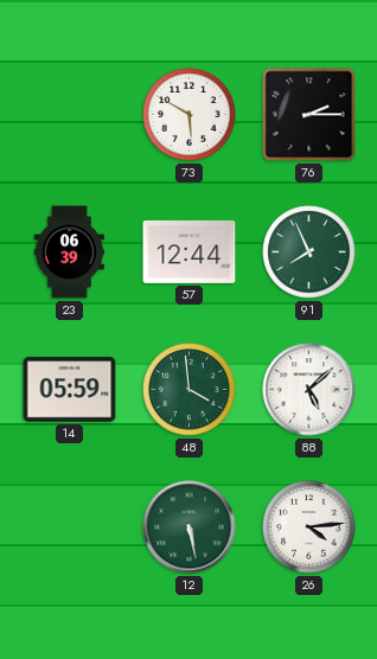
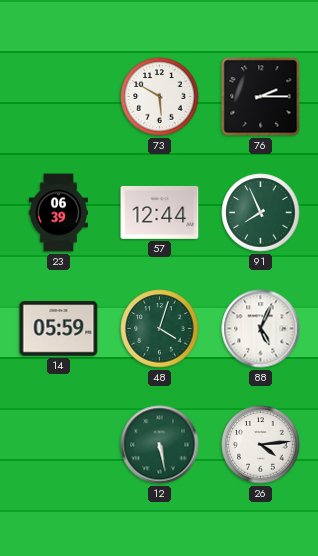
48: 3:59 -> 4:03 (160, 329)
88: 5:08 -> 5:04 (261, 329)
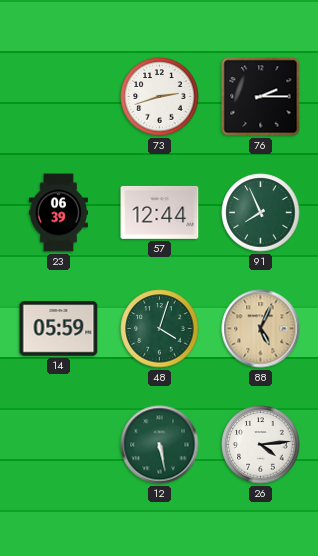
73: 5:50 -> 2:42 (160, 97)
88 dial: white -> champagne (261, 329)
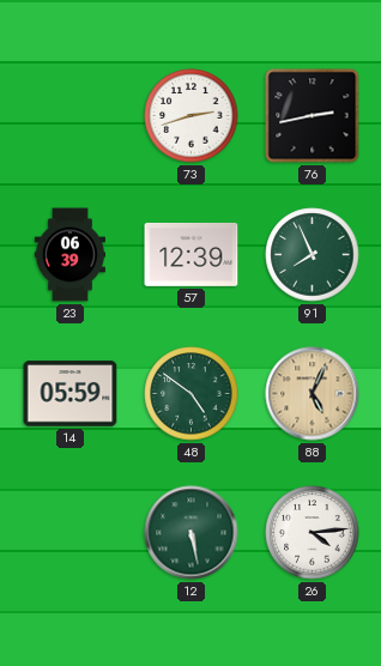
76: 2:15 -> 2:43 (313, 116)
57: 12:44 -> 12:39 (192, 254)
48: 4:03 -> 4:51 (192, 394)
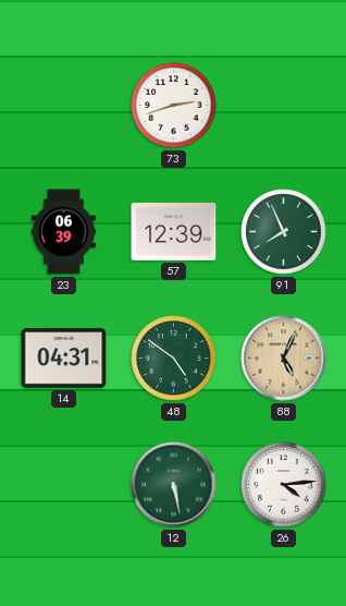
76: 2:43 -> none (313, 116)
14: 05:59 -> 04:31 (64, 359)
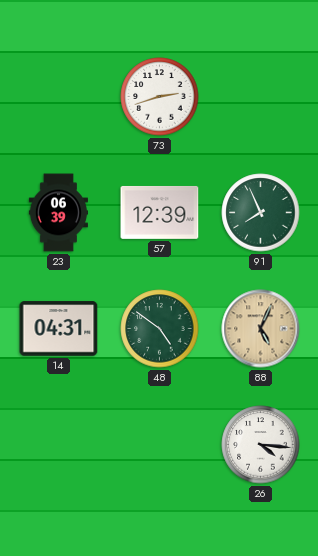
12: 5:28 -> none (174, 485)
26: 4:14 -> 4:16 (261, 445)
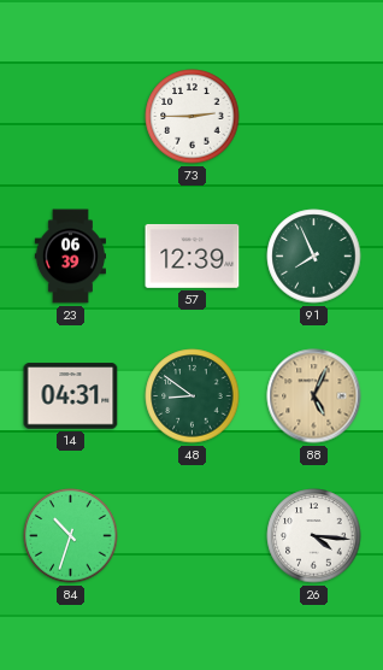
73: 2:42 -> 2:45 (193, 117)
48: 4:51 -> 8:51 (193, 396)
84: none -> 10:33 (71, 536)
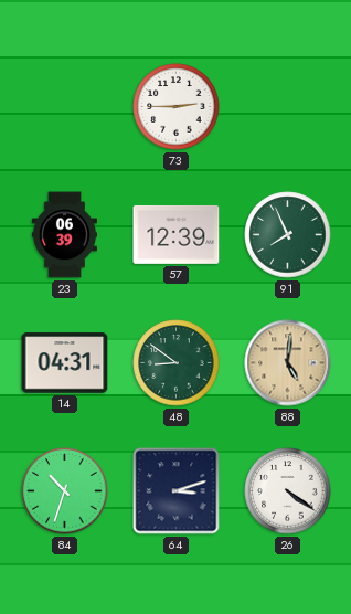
88: 5:04 -> 5:01 (288, 363)
64: none -> 3:12 (177, 491)
26: 4:16 -> 4:21 (288, 491)
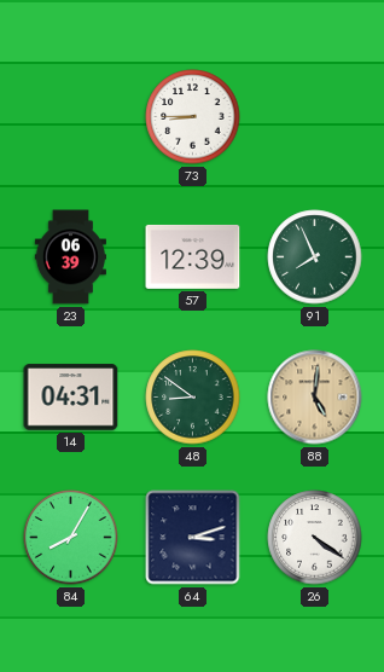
73: 2:45 -> 8:45 (193, 117)
84: 10:33 -> 8:05 (71, 538)
